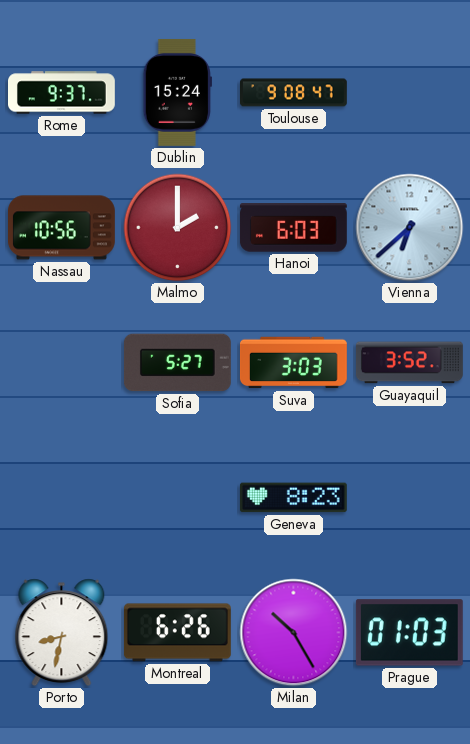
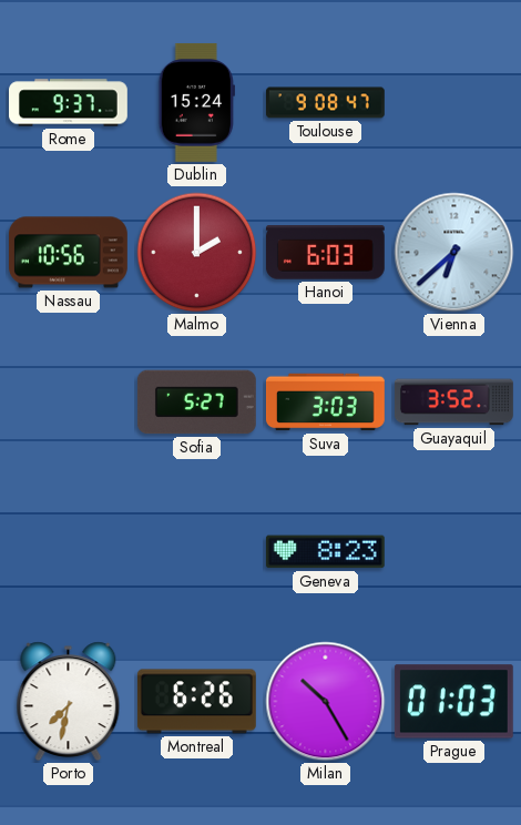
Porto: 8:32 -> 7:32 (69, 702)
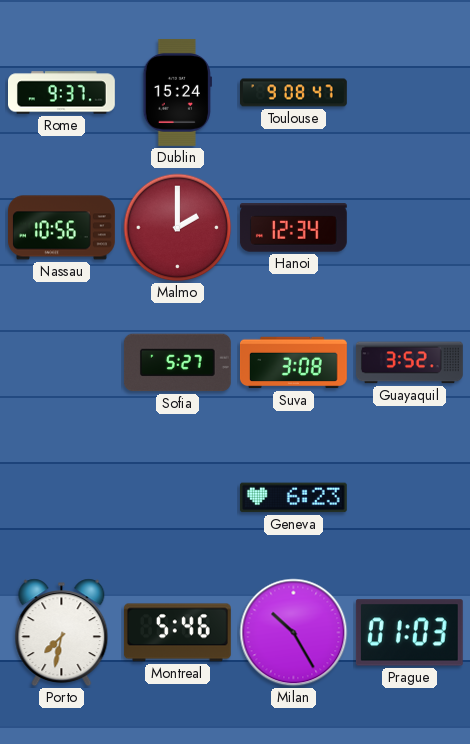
Hanoi: 6:03 -> 12:34 (293, 228)
Vienna: 6:38 -> none (454, 253)
Suva: 3:03 -> 3:08 (293, 363)
Geneva: 8:23 -> 6:23 (293, 498)
Montreal: 6:26 -> 5:46 (177, 633)
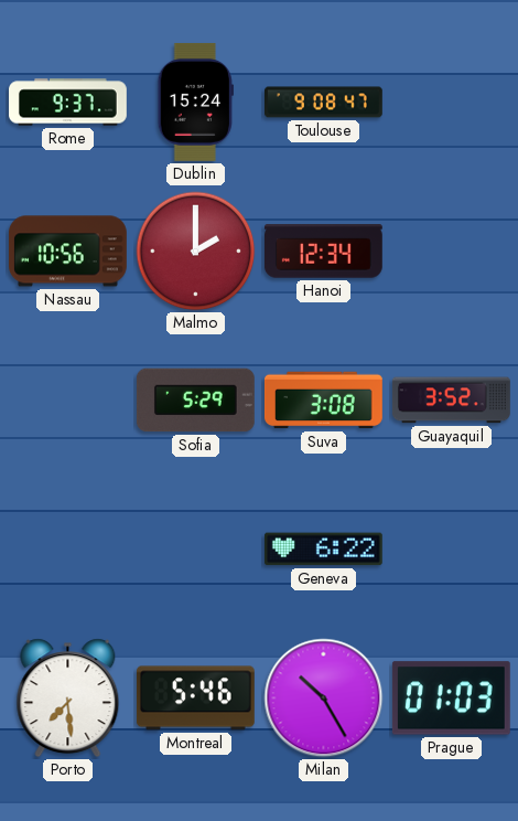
Sofia: 5:27 -> 5:29 (195, 401)
Geneva: 6:23 -> 6:22 (323, 550)
Porto: 7:32 -> 7:29 (68, 699)
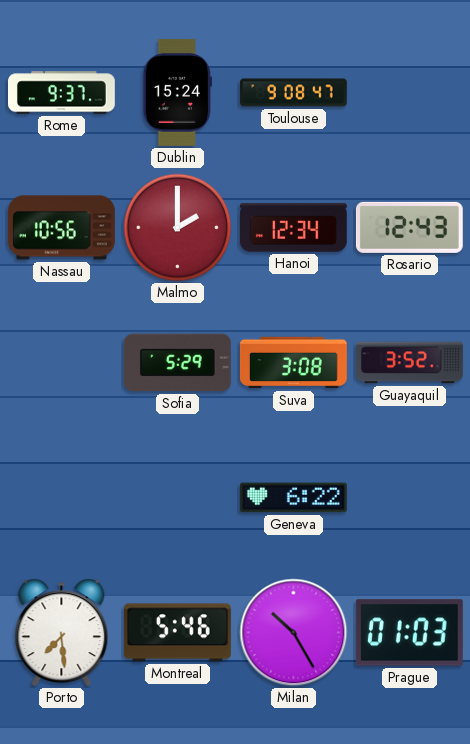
Rosario: none -> 12:43 (409, 227)
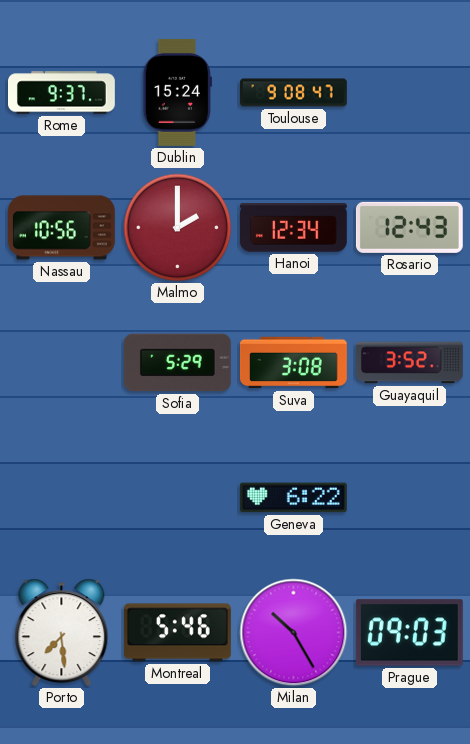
Prague: 01:03 -> 09:03 (409, 633)
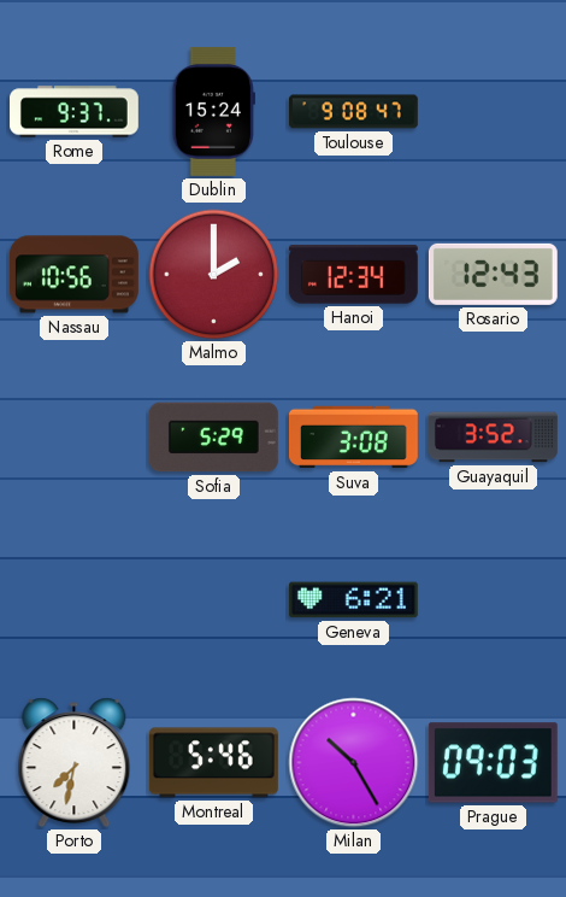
Geneva: 6:22 -> 6:21 (353, 600)
Porto: 7:29 -> 7:32 (75, 763)
